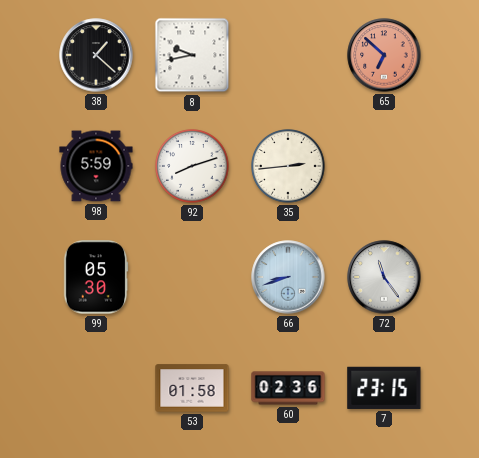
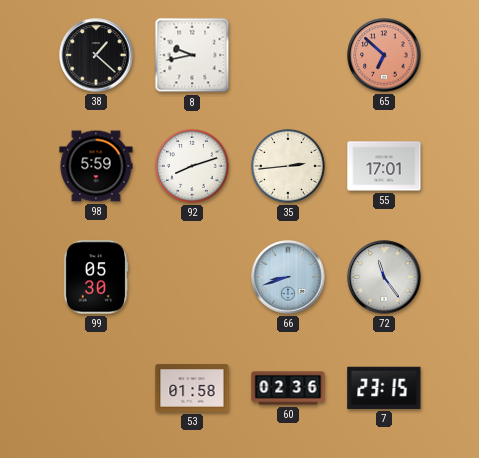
55: none -> 17:01 (384, 166)
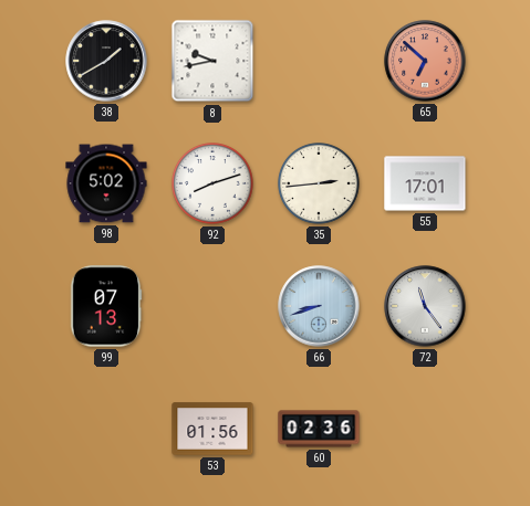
38: 1:22 -> 1:40 (106, 61)
98: 5:59 -> 5:02 (106, 183)
99: 05:30 -> 07:13 (106, 306)
53: 01:58 -> 01:56 (212, 429)
7: 23:15 -> none (384, 388)
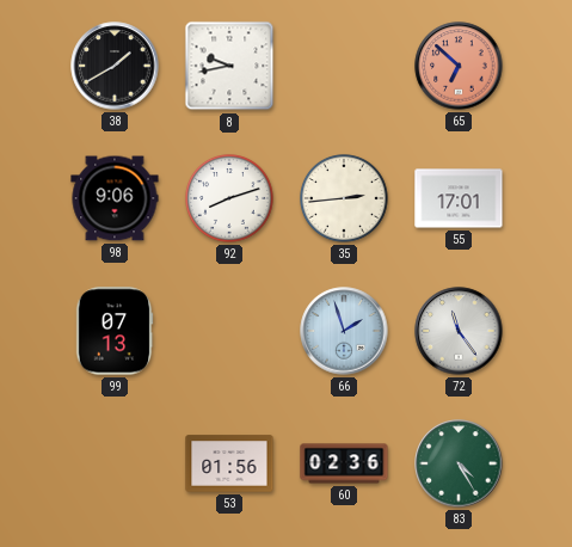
98: 5:02 -> 9:06 (115, 198)
66: 8:42 -> 1:57 (344, 331)
83: none -> 4:25 (459, 463)
